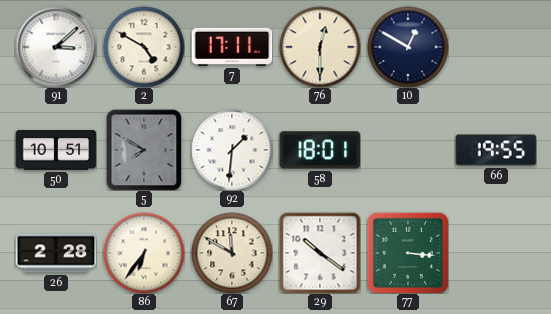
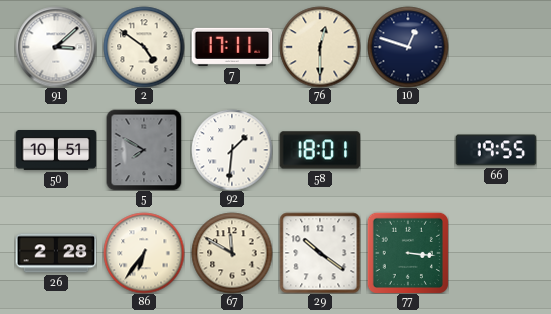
2: 4:50 -> 4:51 (144, 47)
10: 12:50 -> 12:48 (408, 47)
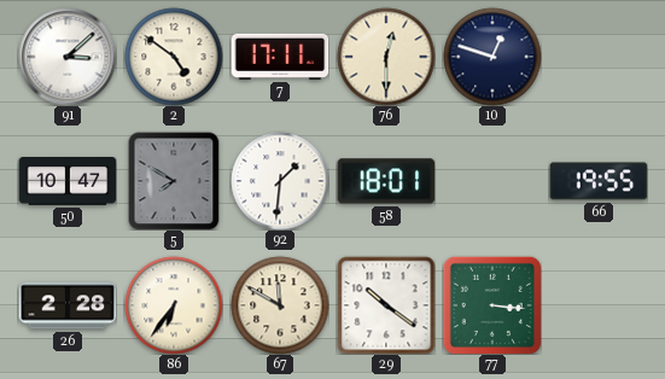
50: 10:51 -> 10:47 (68, 181)
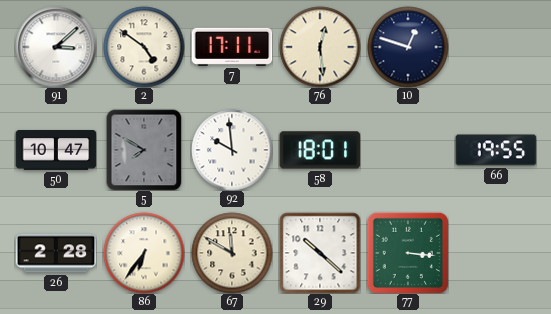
76: 12:30 -> 12:29 (320, 47)
92: 1:31 -> 9:59 (232, 150)
29: 10:21 -> 10:22 (320, 253)
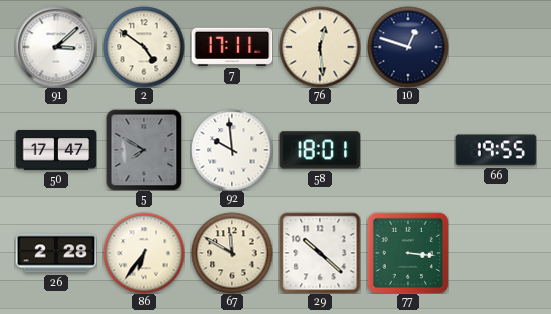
50: 10:47 -> 17:47 (56, 150)
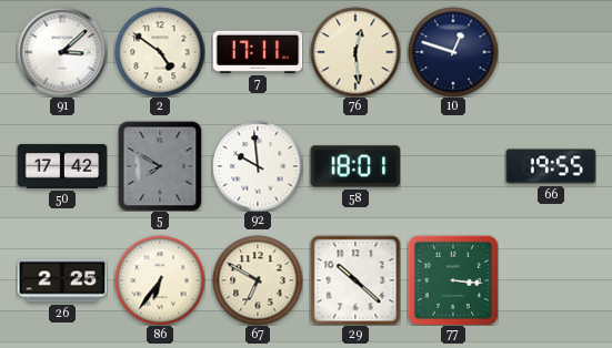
50: 17:47 -> 17:42 (62, 166)
26: 2:28 -> 2:25 (62, 280)
67: 11:50 -> 6:50 (258, 280)
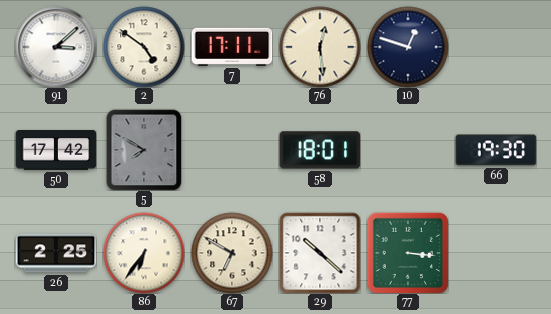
92: 9:59 -> none (258, 166)
66: 19:55 -> 19:30 (496, 150)
